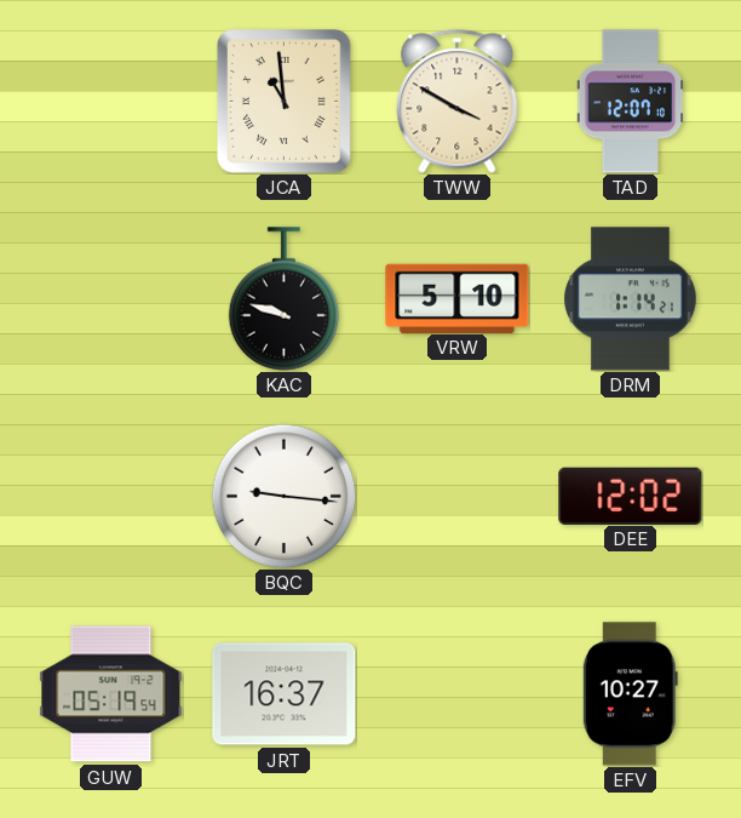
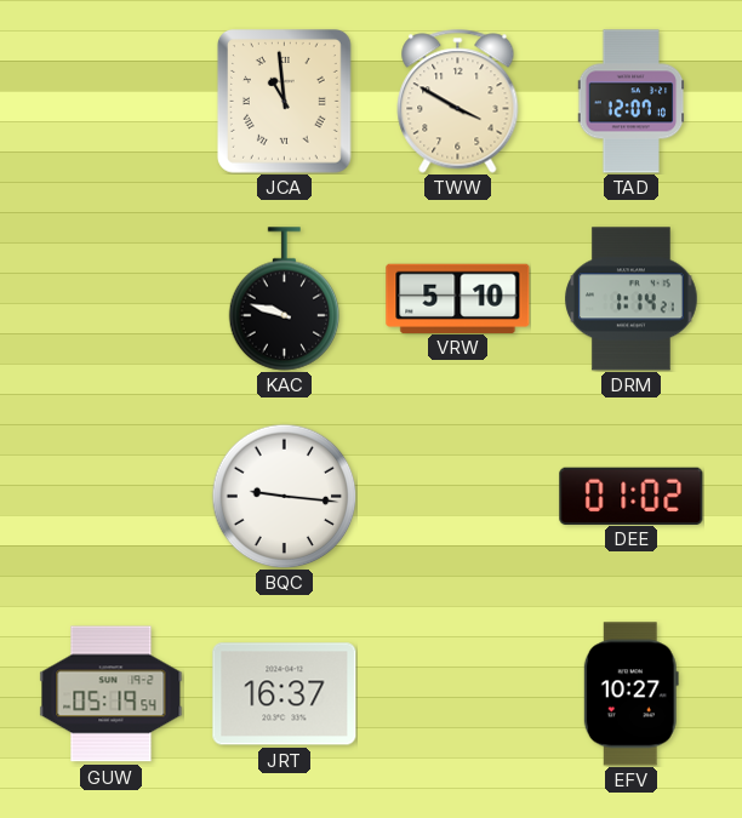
DEE: 12:02 -> 01:02 (632, 496)
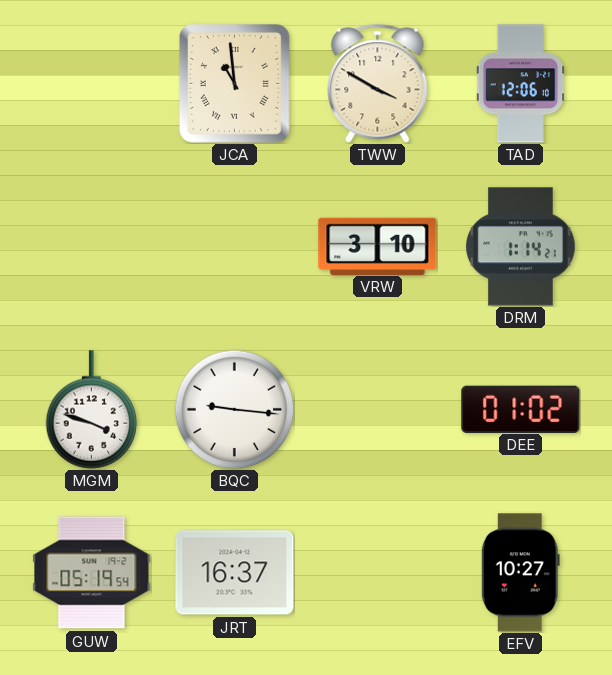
TAD: 12:07 -> 12:06 (521, 84)
KAC: 9:48 -> none (285, 299)
VRW: 5:10 -> 3:10 (378, 246)
MGM: none -> 3:48 (92, 410)
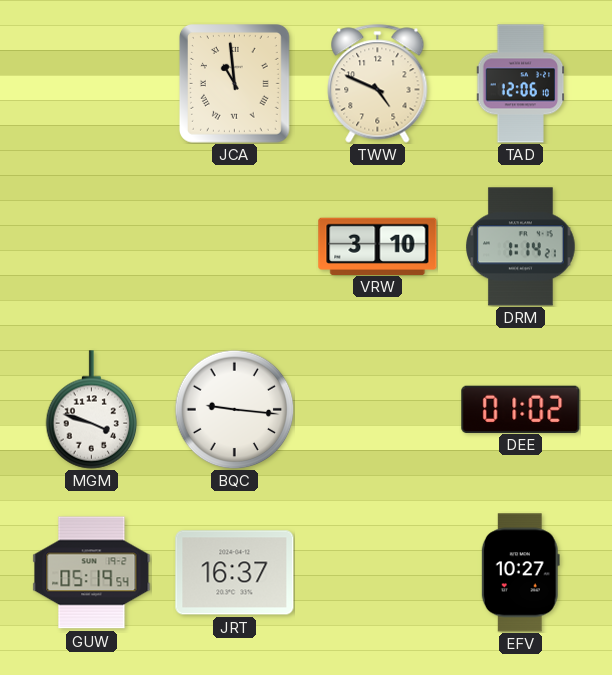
TWW: 3:50 -> 4:49 (378, 84)
